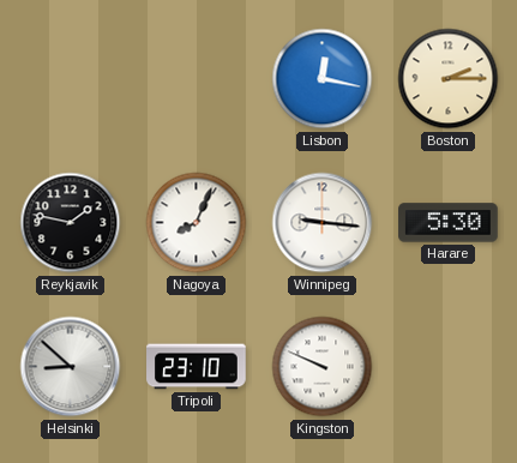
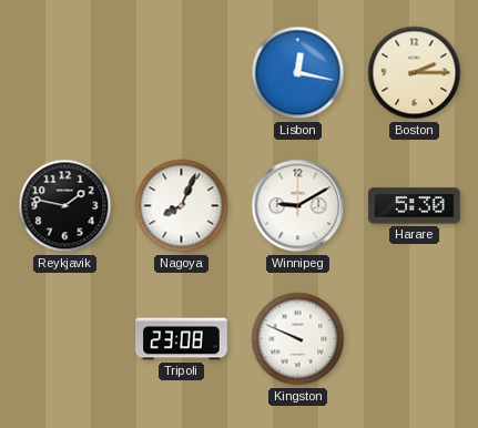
Winnipeg: 9:16 -> 9:10 (298, 206)
Helsinki: 8:52 -> none (71, 367)
Tripoli: 23:10 -> 23:08 (182, 339)
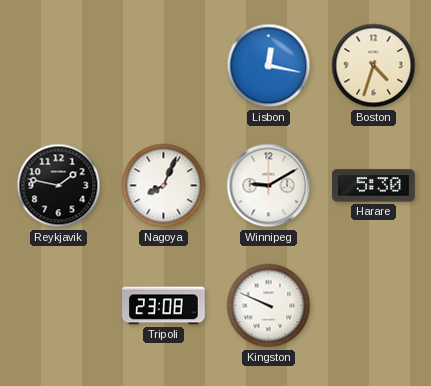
Boston: 2:15 -> 4:33 (374, 66)
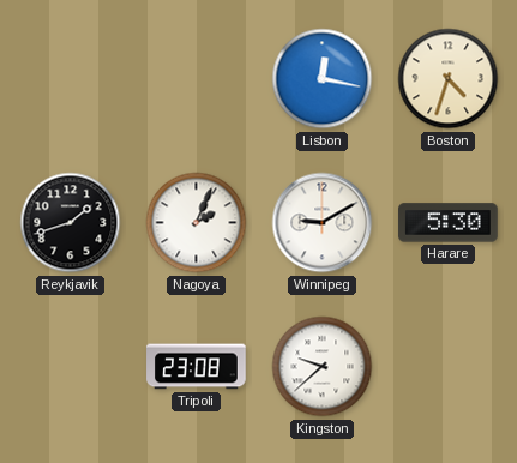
Reykjavik: 1:47 -> 1:42 (71, 223)
Nagoya: 8:04 -> 2:04 (197, 223)
Kingston: 9:49 -> 9:38 (323, 367)
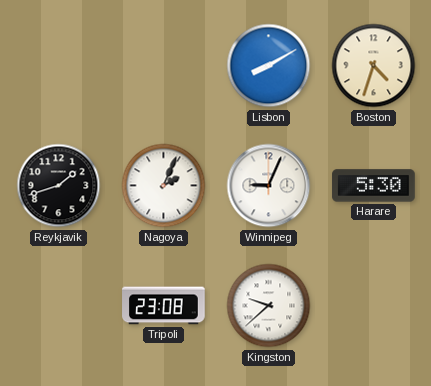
Lisbon: 12:17 -> 8:10 (269, 66)
Winnipeg: 9:10 -> 9:04 (269, 186)
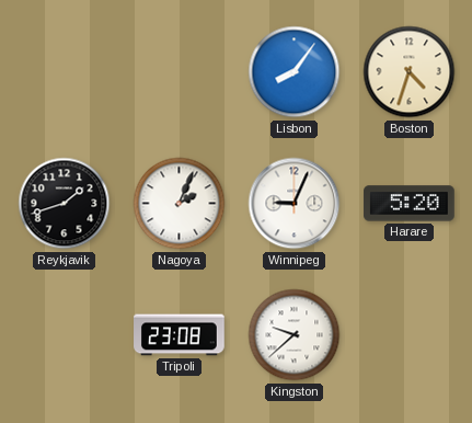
Lisbon: 8:10 -> 8:06 (295, 72)
Harare: 5:30 -> 5:20 (410, 204)
